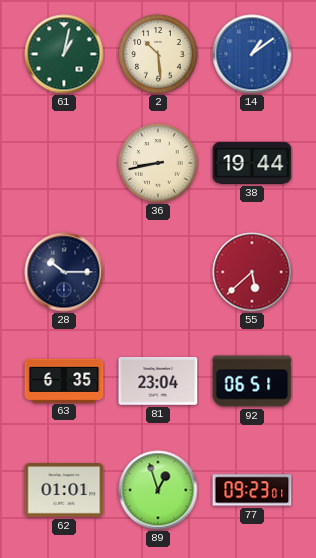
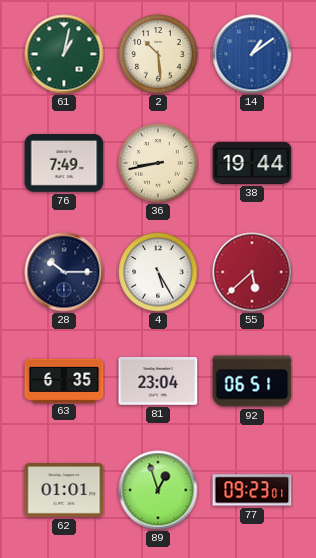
76: none -> 7:49 (64, 163)
4: none -> 5:25 (158, 272)
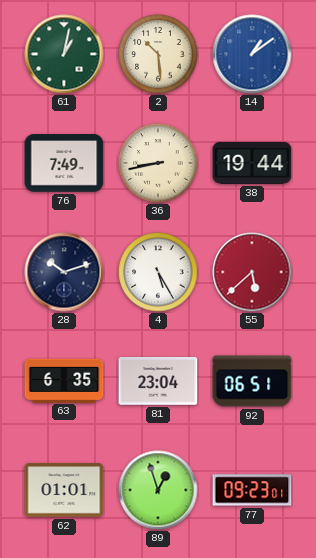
28: 10:15 -> 10:12 (64, 272)
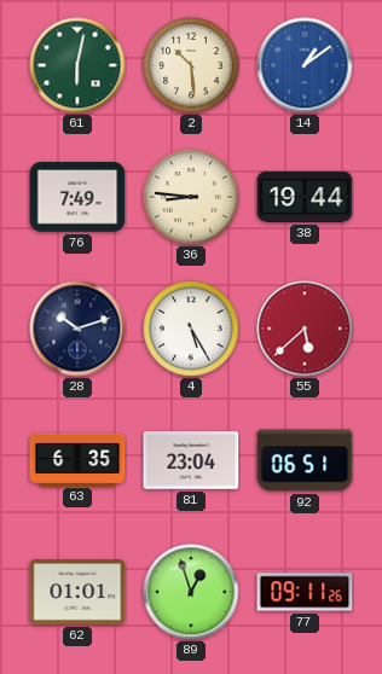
61: 1:02 -> 6:02 (77, 65)
36: 8:43 -> 8:46 (191, 197)
77: 09:23 -> 09:11 (305, 592)
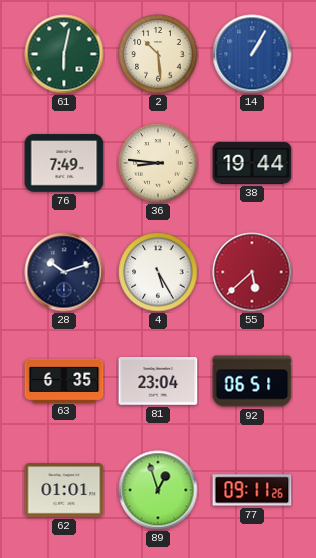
14: 1:09 -> 1:05 (252, 54)
